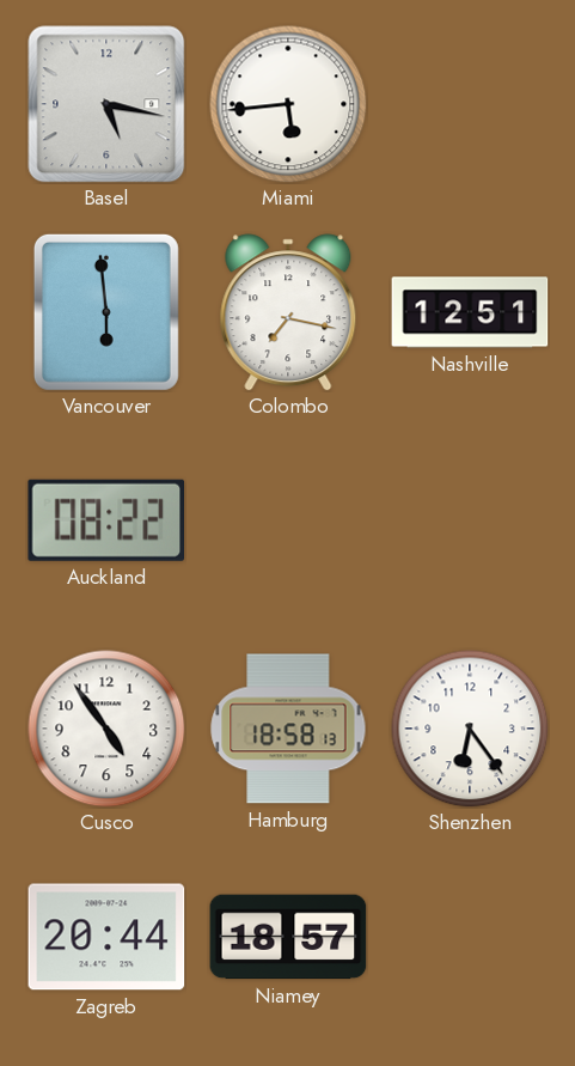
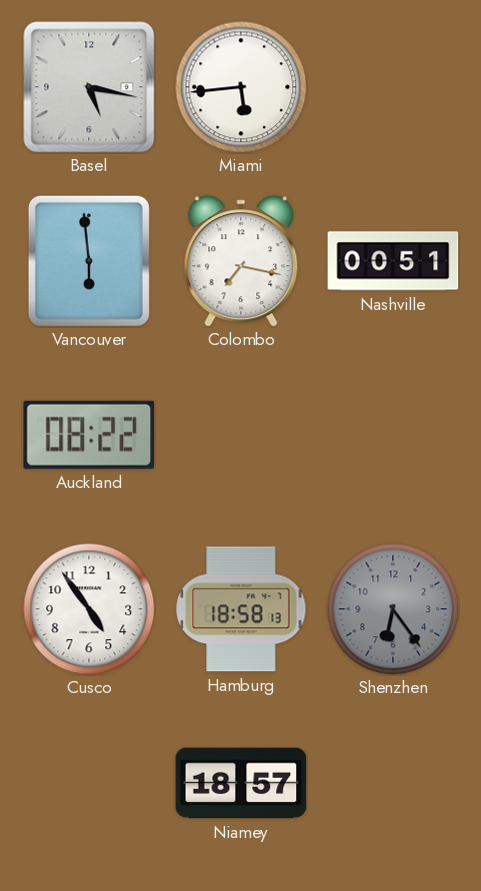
Nashville: 12:51 -> 00:51 (393, 261)
Shenzhen dial: white -> grey (393, 609)
Zagreb: 20:44 -> none (106, 937)
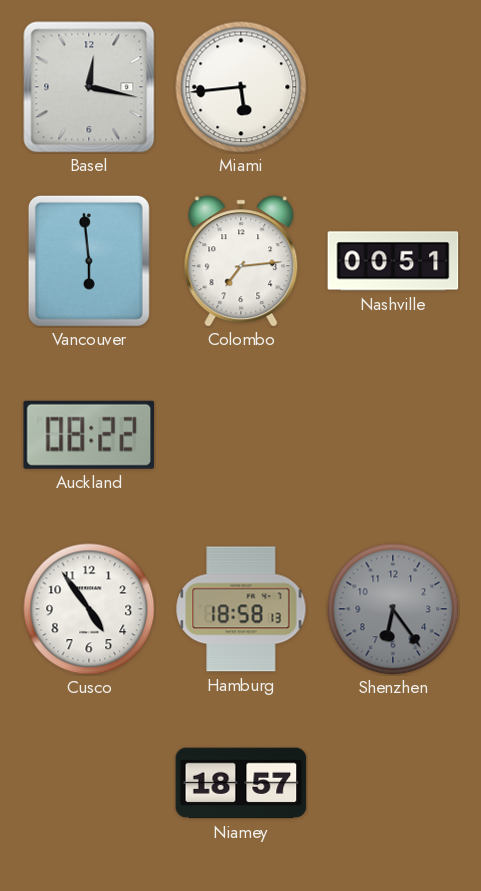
Basel: 5:17 -> 12:17 (89, 87)
Colombo: 7:17 -> 7:14 (241, 261)
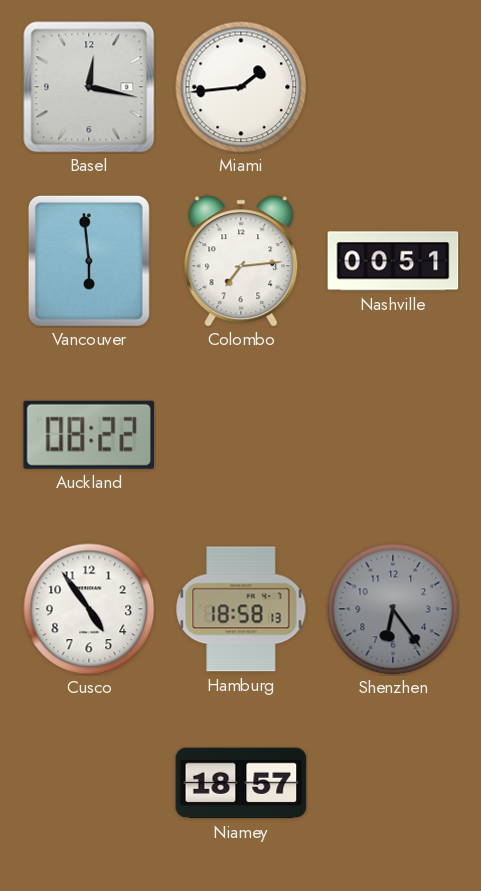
Miami: 5:44 -> 1:44 (241, 87)
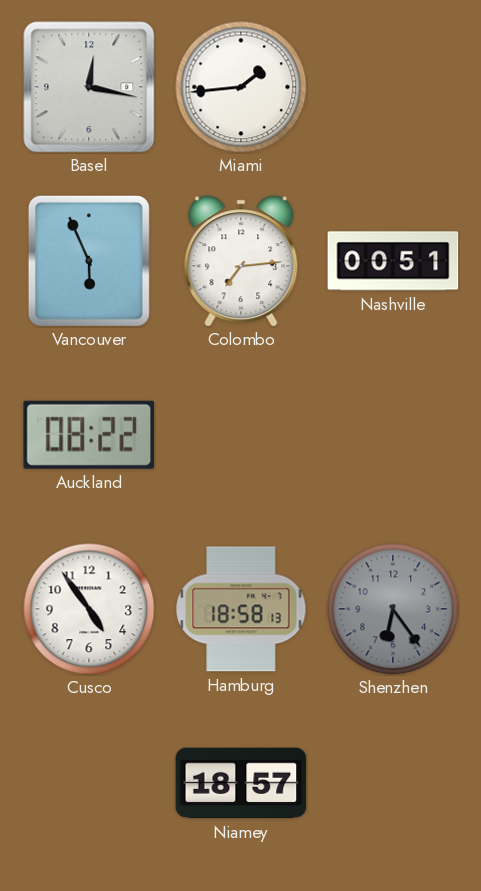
Vancouver: 5:59 -> 5:56 (89, 261)
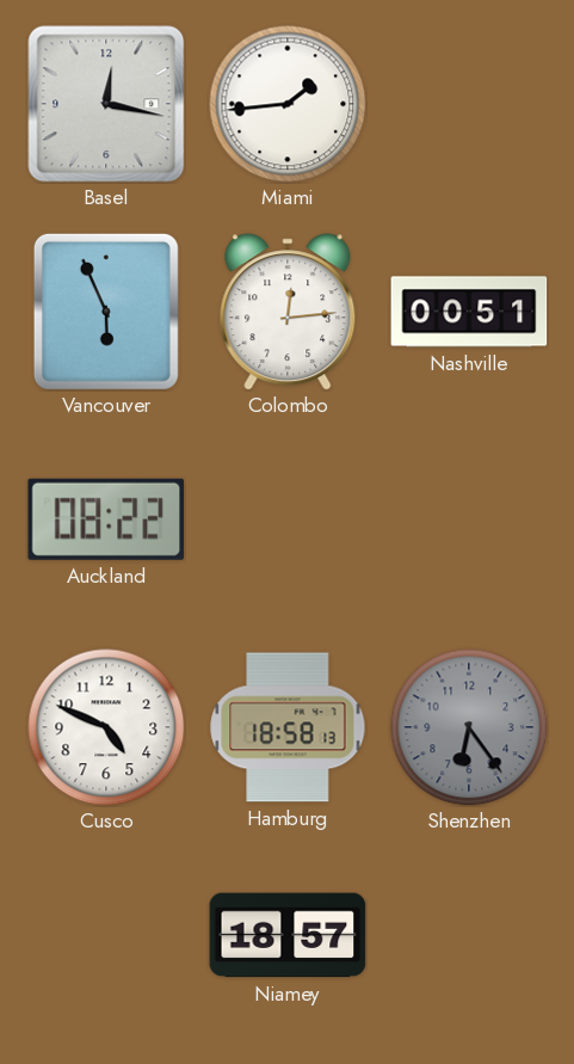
Colombo: 7:14 -> 12:14 (288, 312)
Cusco: 4:54 -> 4:49 (106, 727)
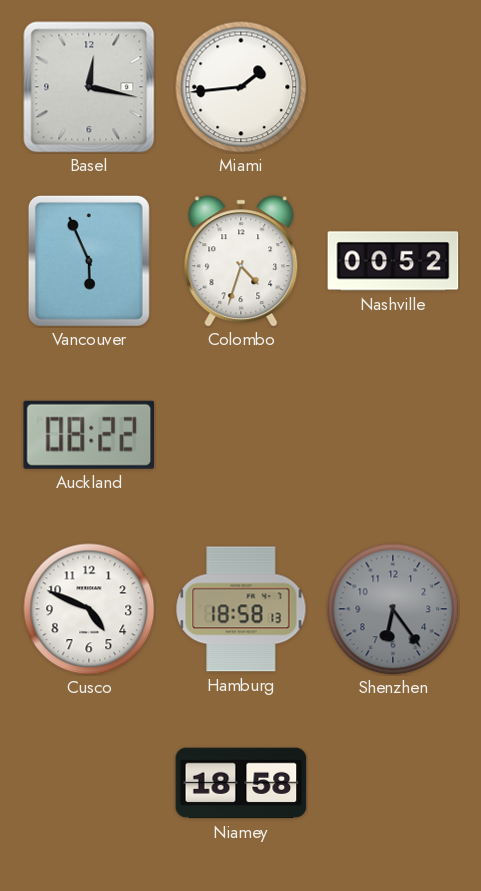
Colombo: 12:14 -> 4:33 (241, 261)
Nashville: 00:51 -> 00:52 (393, 261)
Niamey: 18:57 -> 18:58 (241, 783)
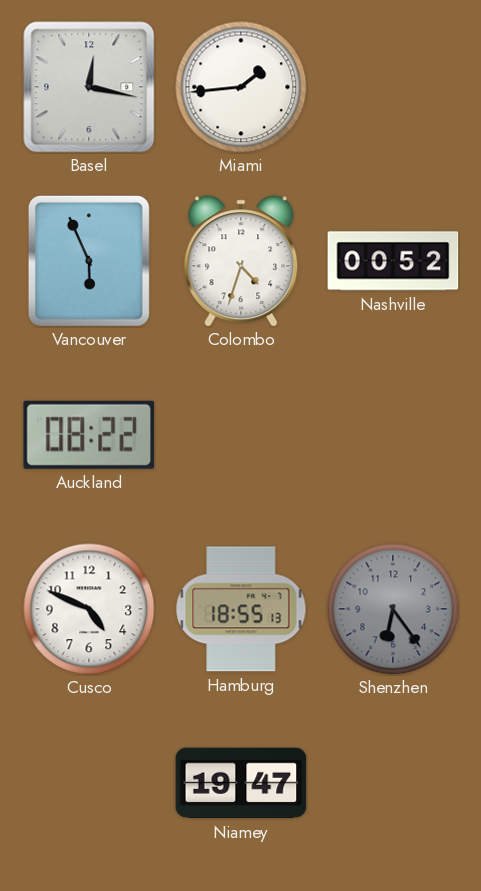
Hamburg: 18:58 -> 18:55 (241, 609)
Niamey: 18:58 -> 19:47 (241, 783)
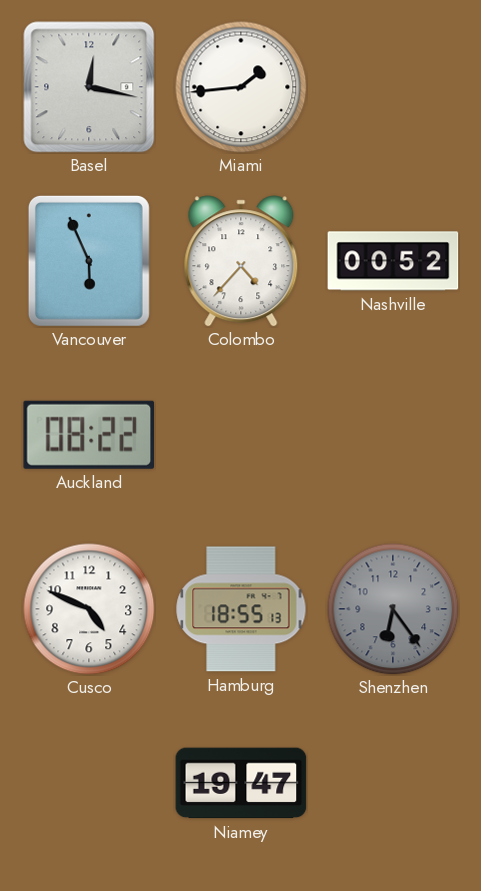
Colombo: 4:33 -> 4:37 (241, 261)
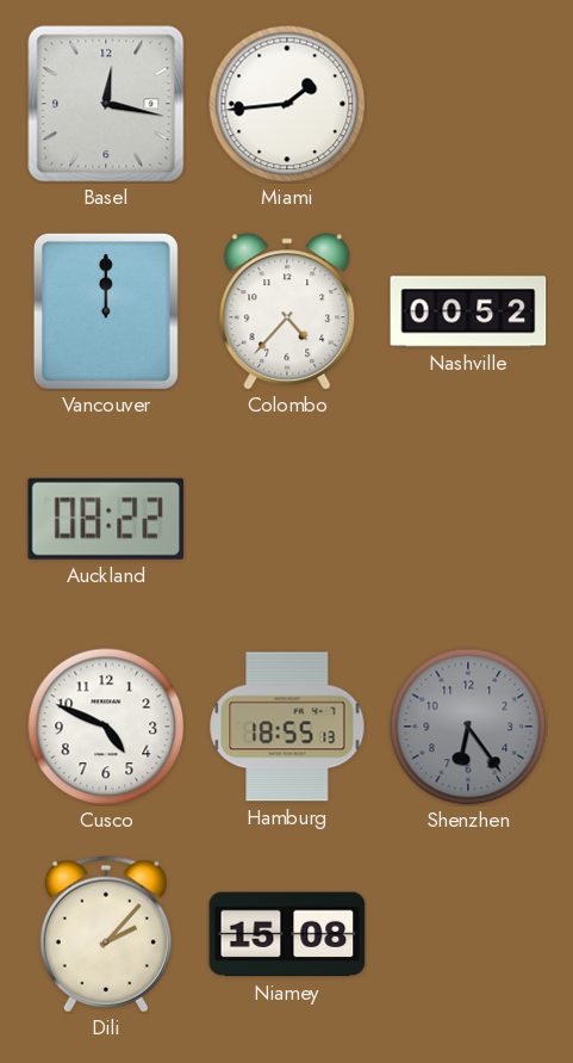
Vancouver: 5:56 -> 12:00 (106, 311)
Dili: none -> 2:07 (106, 934)
Niamey: 19:47 -> 15:08 (287, 934)
